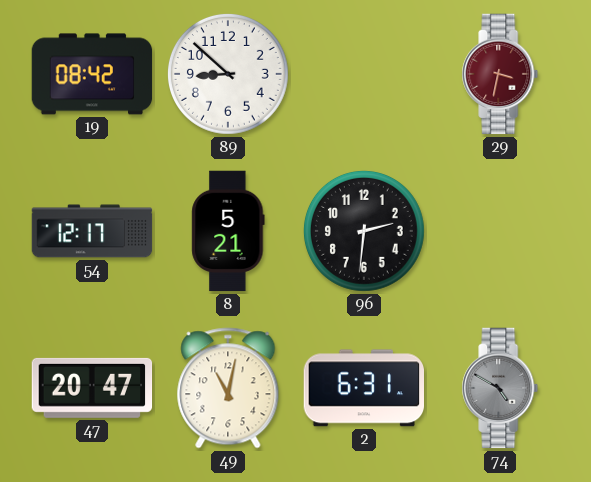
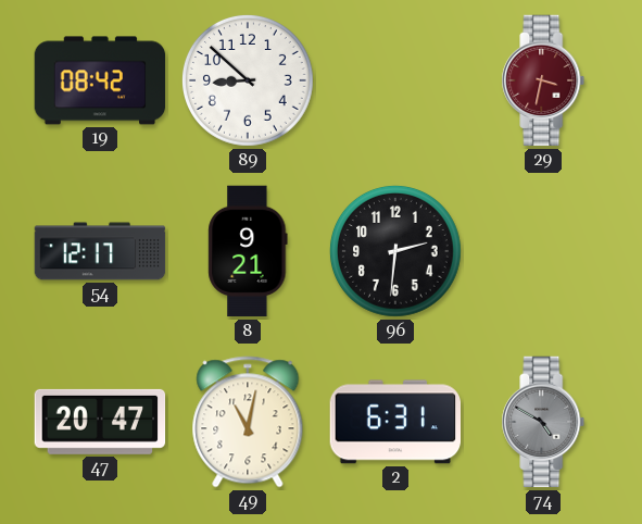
8: 5:21 -> 9:21 (248, 251)
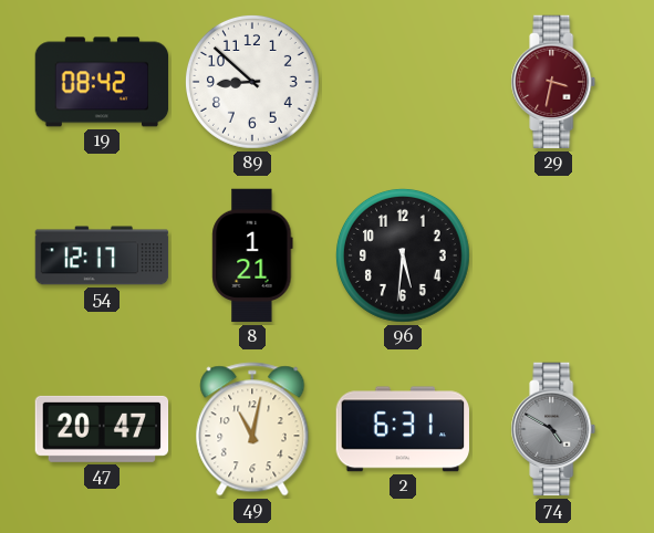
8: 9:21 -> 1:21 (252, 255)
96: 2:31 -> 5:31 (403, 255)
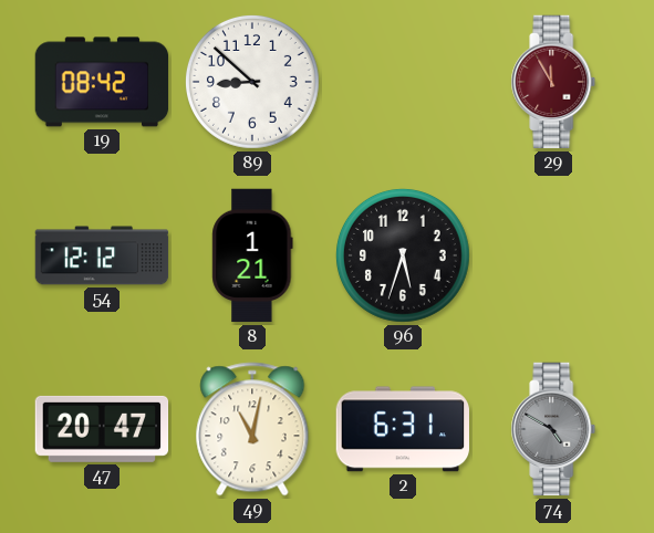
29: 3:32 -> 11:55 (553, 82)
54: 12:17 -> 12:12 (102, 255)
96: 5:31 -> 5:33 (403, 255)
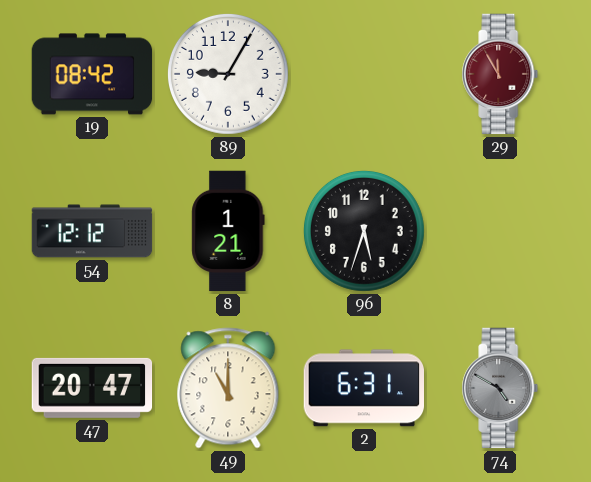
89: 8:52 -> 9:05 (228, 74)
49: 11:02 -> 11:00 (228, 388)
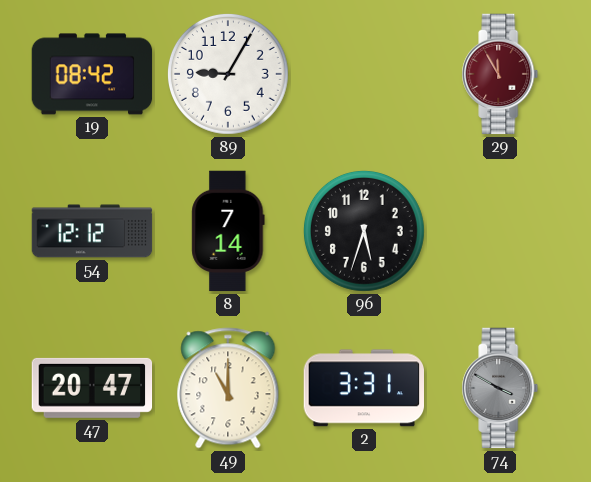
8: 1:21 -> 7:14 (228, 231)
2: 6:31 -> 3:31 (363, 388)
74: 4:50 -> 3:50 (500, 388)
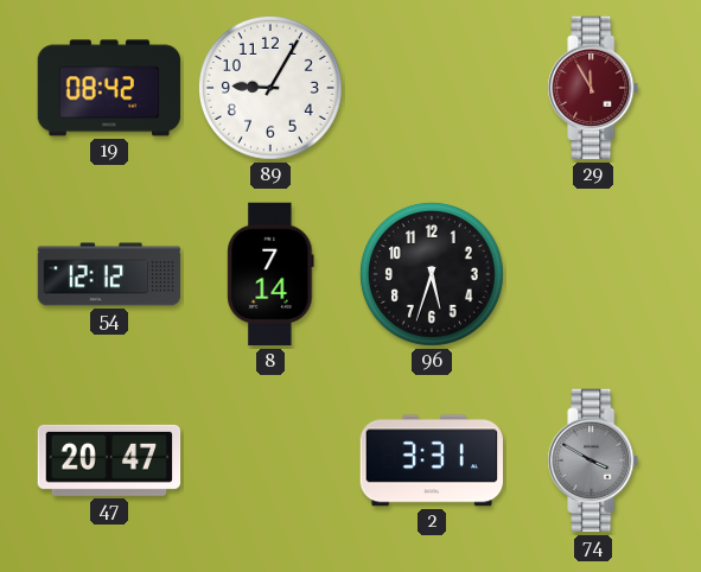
49: 11:00 -> none (228, 388)
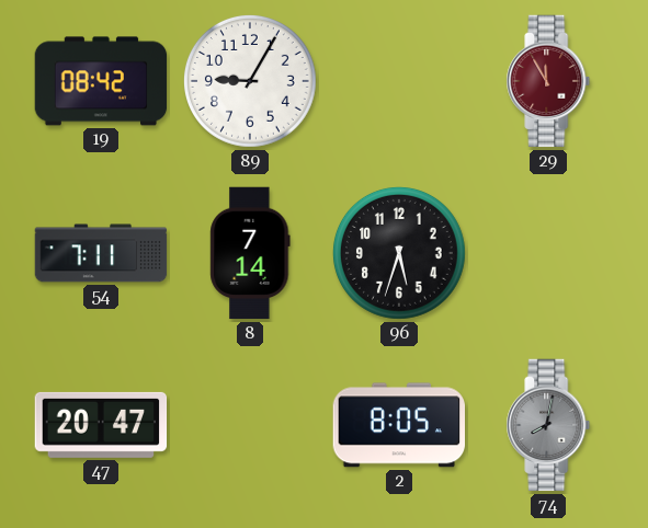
54: 12:12 -> 7:11 (101, 253)
2: 3:31 -> 8:05 (398, 425)
74: 3:50 -> 8:02 (548, 425)
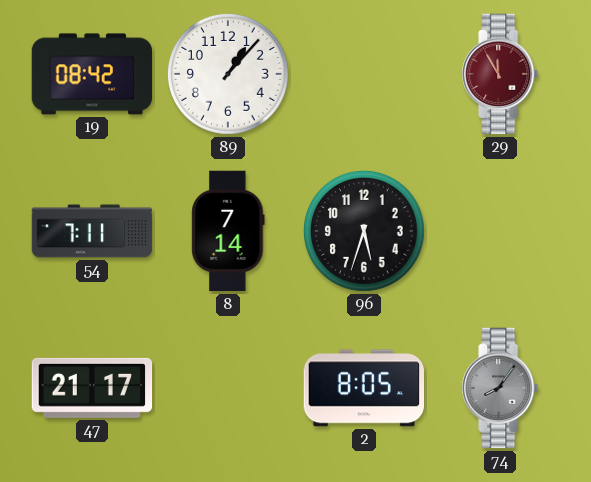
89: 9:05 -> 1:07 (228, 74)
47: 20:47 -> 21:17 (92, 388)
74: 8:02 -> 8:06 (500, 388)
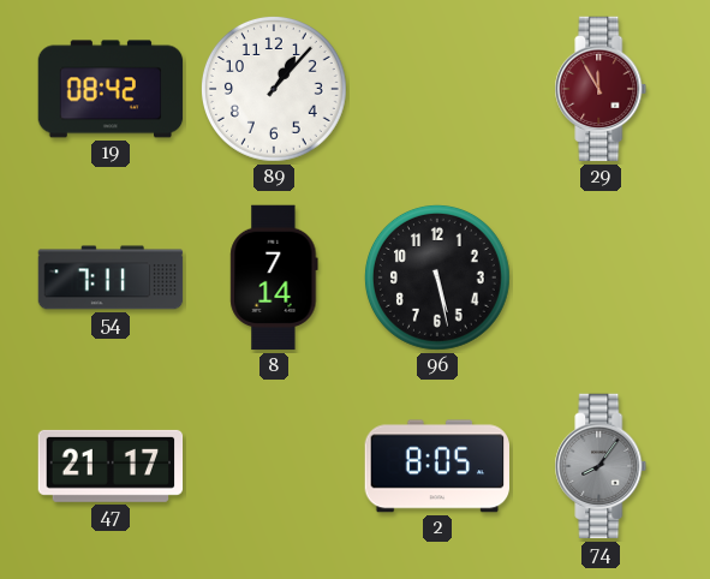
96: 5:33 -> 5:28 (437, 277)
